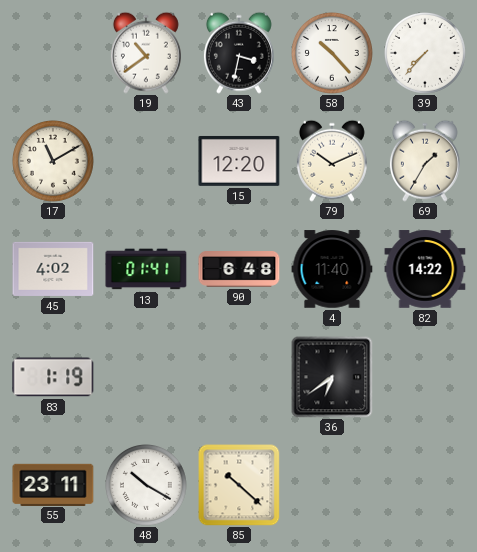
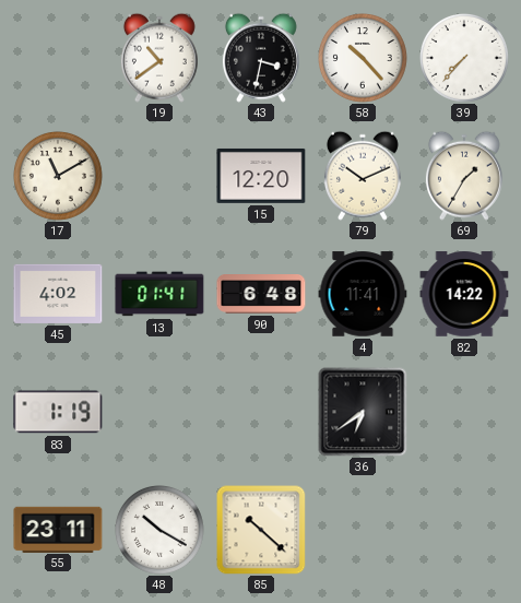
4: 11:40 -> 11:41 (363, 294)
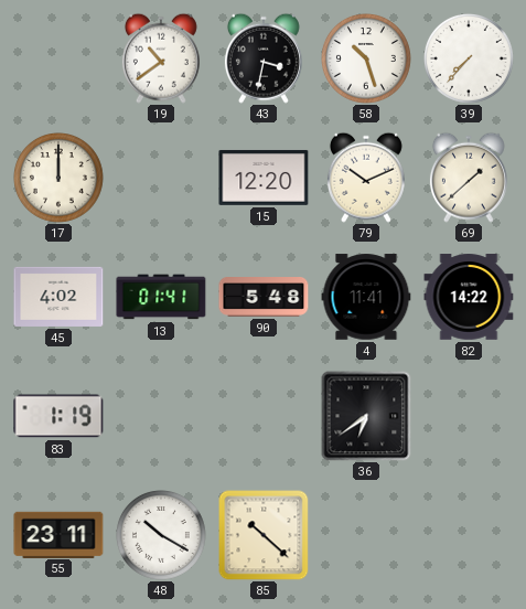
58: 10:23 -> 10:27 (367, 60)
17: 11:10 -> 12:00 (60, 179)
69: 1:35 -> 1:38 (469, 178)
90: 6:48 -> 5:48 (264, 297)
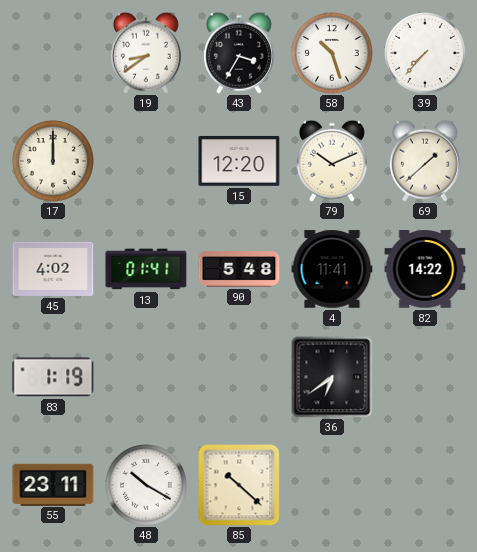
19: 10:39 -> 8:39 (146, 53)
43: 3:32 -> 3:35 (239, 53)
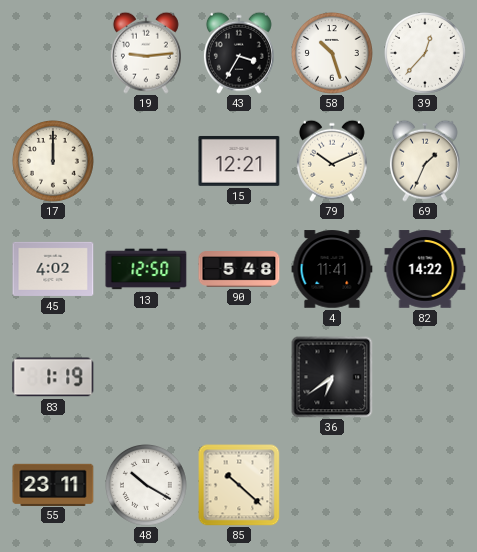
19: 8:39 -> 9:14 (146, 53)
39: 7:37 -> 12:37 (426, 54)
15: 12:20 -> 12:21 (239, 161)
69: 1:38 -> 1:34 (425, 161)
13: 01:41 -> 12:50 (146, 269)
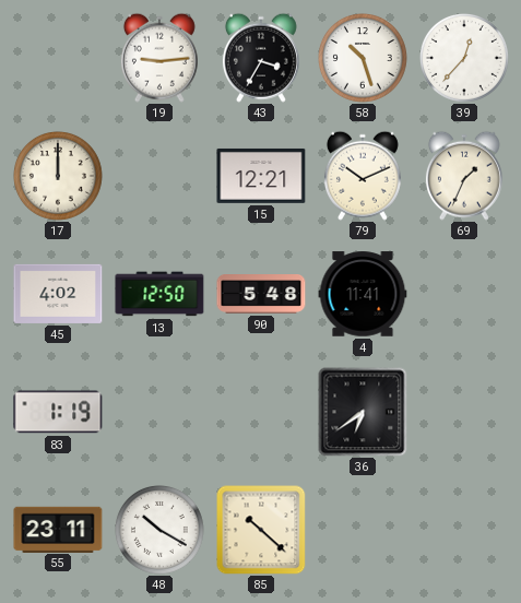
82: 14:22 -> none (425, 269)
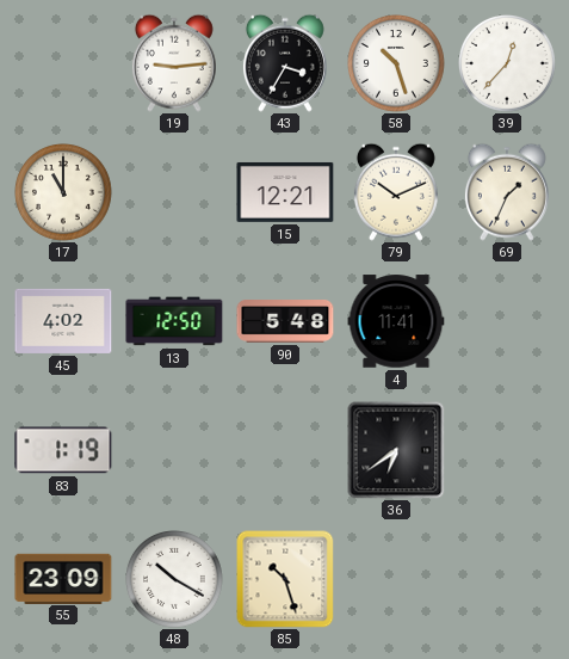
17: 12:00 -> 11:00 (64, 193)
55: 23:11 -> 23:09 (63, 578)
85: 10:22 -> 10:27 (285, 579)
